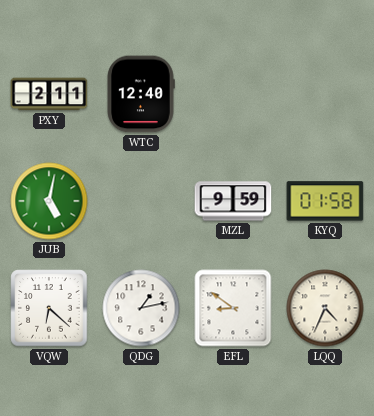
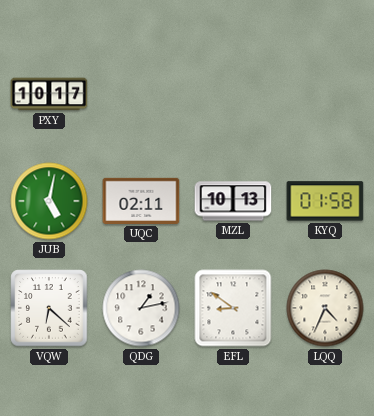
PXY: 2:11 -> 10:17 (49, 94)
WTC: 12:40 -> none (141, 94)
UQC: none -> 02:11 (141, 201)
MZL: 9:59 -> 10:13 (233, 201)
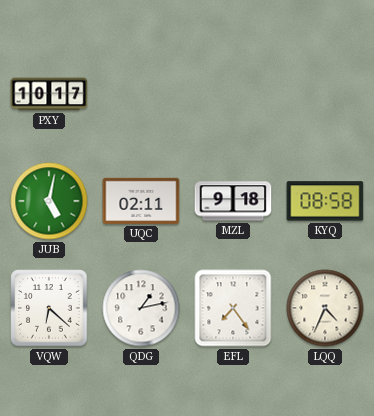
MZL: 10:13 -> 9:18 (233, 201)
KYQ: 01:58 -> 08:58 (325, 201)
EFL: 8:51 -> 7:24 (233, 308)
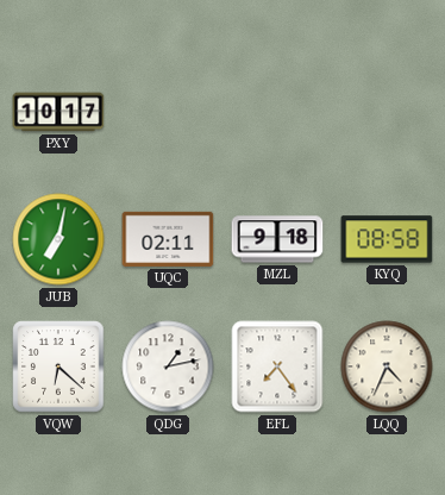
JUB: 5:02 -> 7:02 (58, 239)
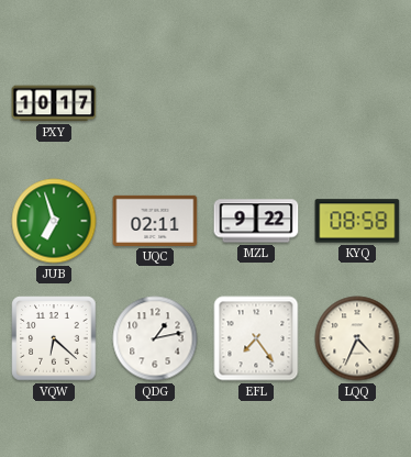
JUB: 7:02 -> 6:57 (54, 221)
MZL: 9:18 -> 9:22 (256, 221)
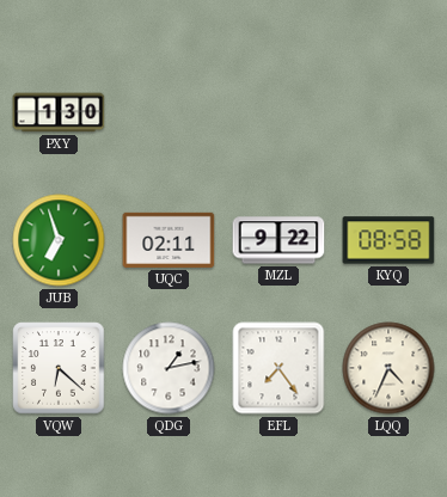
PXY: 10:17 -> 1:30 (59, 112)
